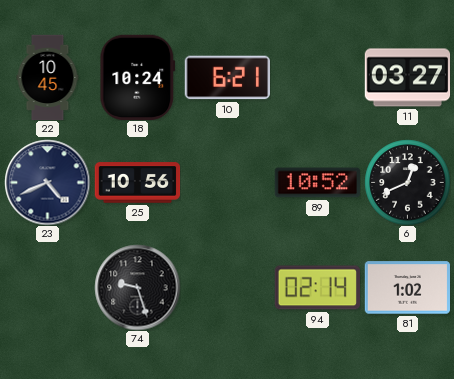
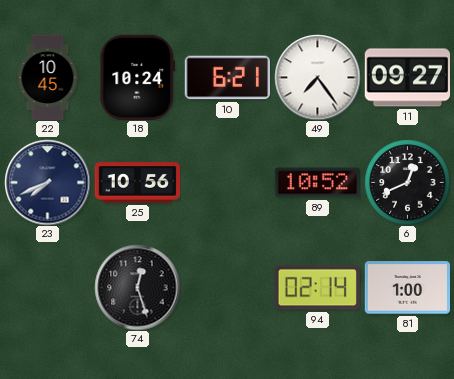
49: none -> 7:24 (317, 77)
11: 03:27 -> 09:27 (407, 78)
23: 4:41 -> 7:41 (47, 182)
74: 9:27 -> 12:27 (137, 287)
81: 1:02 -> 1:00 (407, 288)
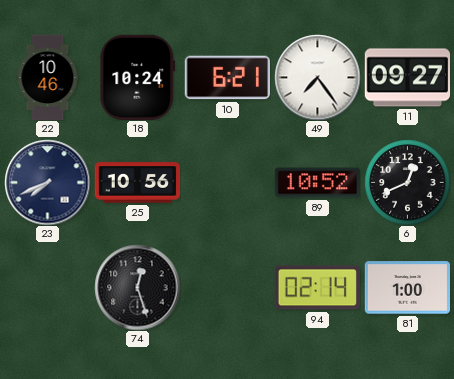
22: 10:45 -> 10:46 (48, 77)
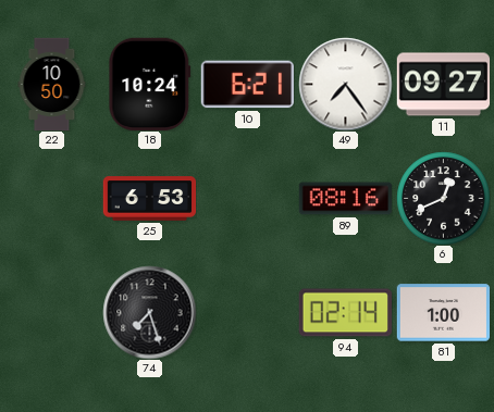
22: 10:46 -> 10:50 (52, 84)
23: 7:41 -> none (47, 182)
25: 10:56 -> 6:53 (149, 199)
89: 10:52 -> 08:16 (345, 199)
74: 12:27 -> 7:27 (149, 312)
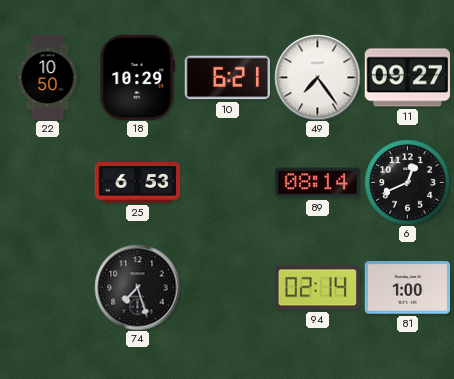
18: 10:24 -> 10:29 (138, 77)
89: 08:16 -> 08:14 (317, 183)
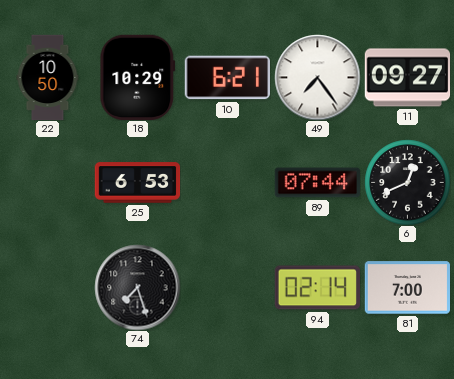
89: 08:14 -> 07:44 (317, 183)
81: 1:00 -> 7:00 (407, 288)
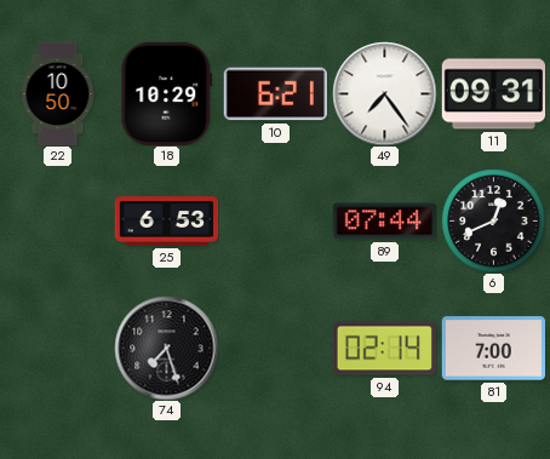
11: 09:27 -> 09:31 (493, 94)
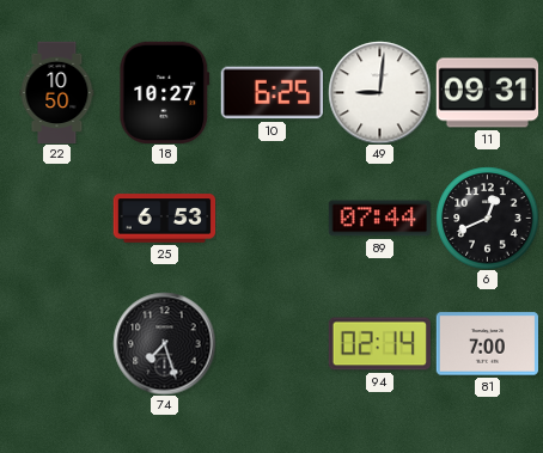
18: 10:29 -> 10:27 (165, 92)
10: 6:21 -> 6:25 (271, 93)
49: 7:24 -> 9:01 (379, 92)
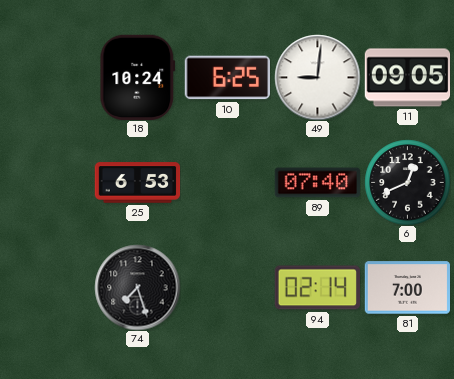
22: 10:50 -> none (57, 92)
18: 10:27 -> 10:24 (138, 77)
11: 09:31 -> 09:05 (407, 78)
89: 07:44 -> 07:40 (317, 183)
